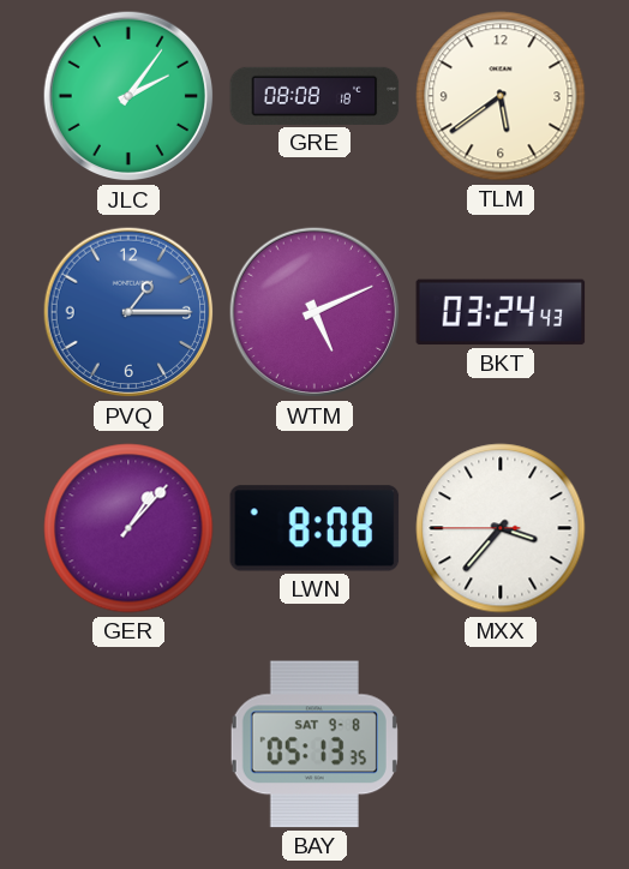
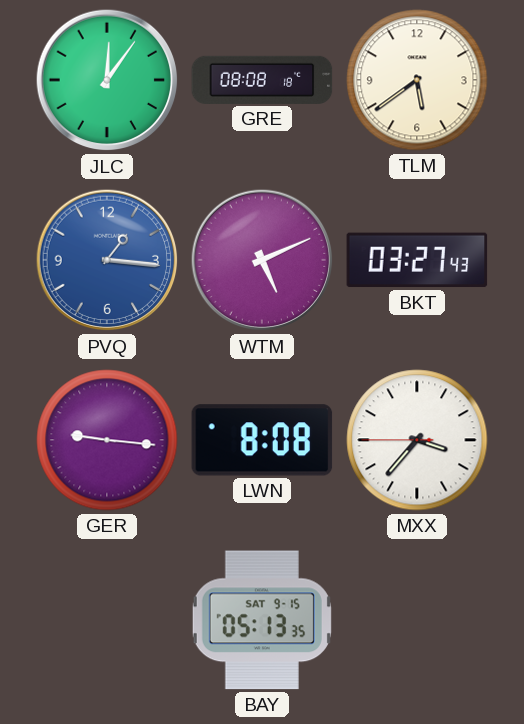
JLC: 2:06 -> 12:06 (107, 80)
PVQ: 1:15 -> 1:16 (107, 260)
BKT: 03:24 -> 03:27 (417, 260)
GER: 1:07 -> 9:16 (107, 440)
BAY date: SAT 9-8 -> SAT 9-15 (262, 620)
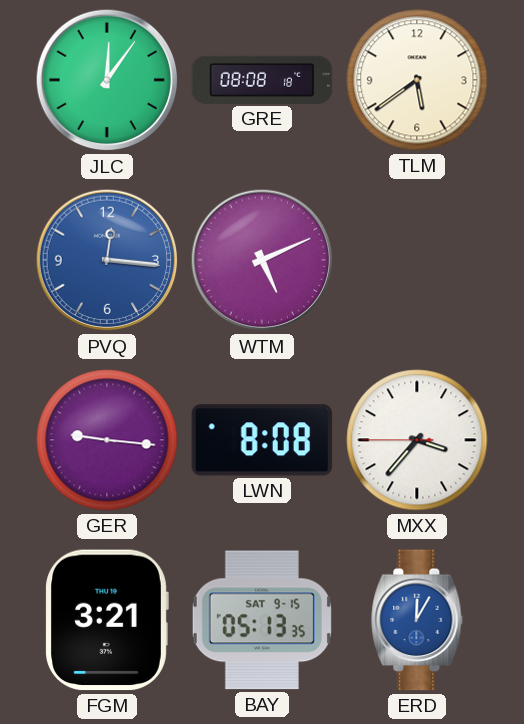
PVQ: 1:16 -> 12:16 (107, 260)
BKT: 03:27 -> none (417, 260)
FGM: none -> 3:21 (107, 620)
ERD: none -> 12:05 (417, 620)
